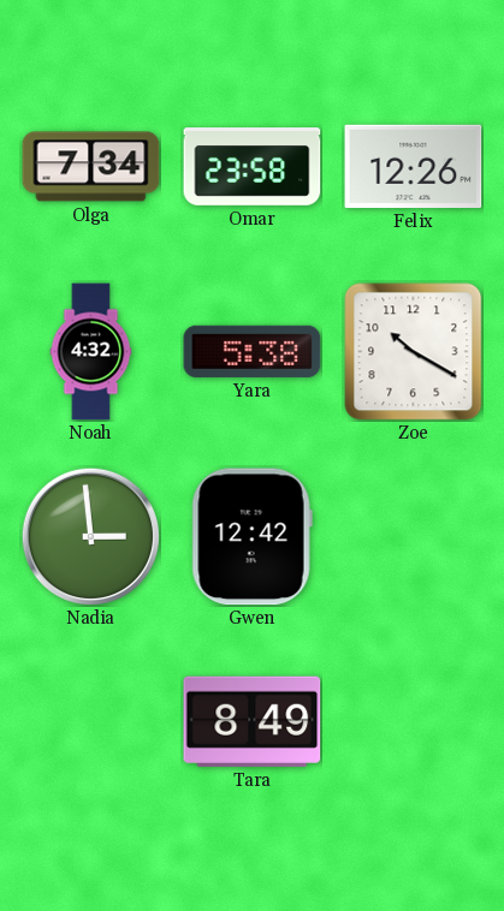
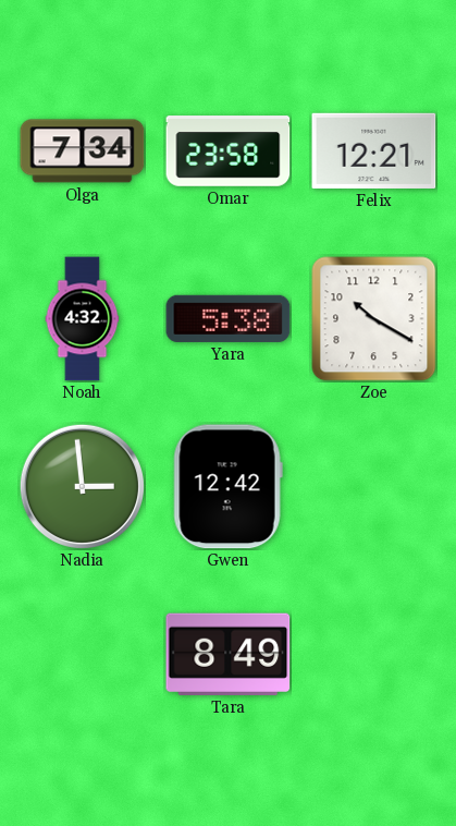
Felix: 12:26 -> 12:21 (374, 150)
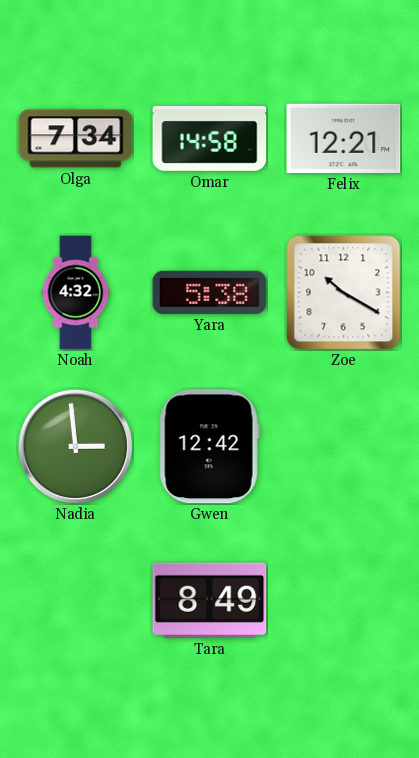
Omar: 23:58 -> 14:58 (210, 139)
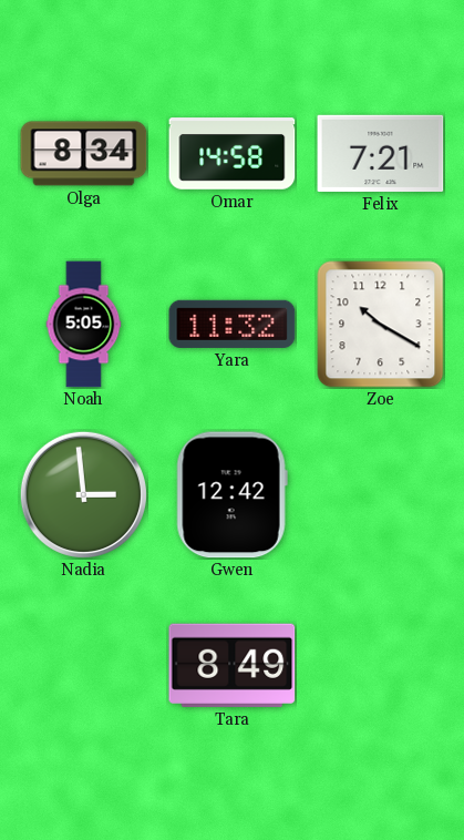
Olga: 7:34 -> 8:34 (84, 154)
Felix: 12:21 -> 7:21 (381, 153)
Noah: 4:32 -> 5:05 (84, 325)
Yara: 5:38 -> 11:32 (233, 324)
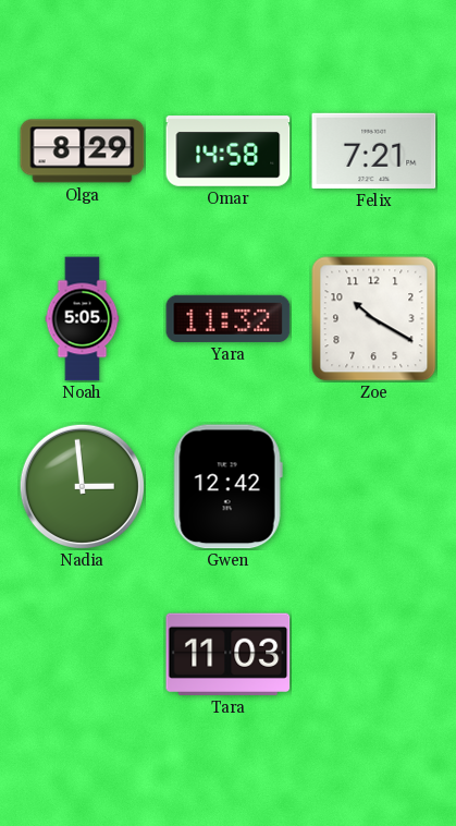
Olga: 8:34 -> 8:29 (83, 151)
Tara: 8:49 -> 11:03 (229, 654)
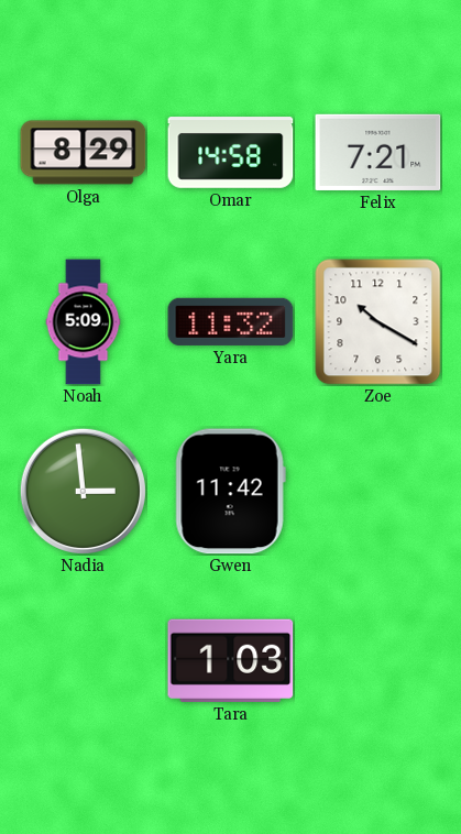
Noah: 5:05 -> 5:09 (84, 322)
Gwen: 12:42 -> 11:42 (230, 492)
Tara: 11:03 -> 1:03 (231, 660)
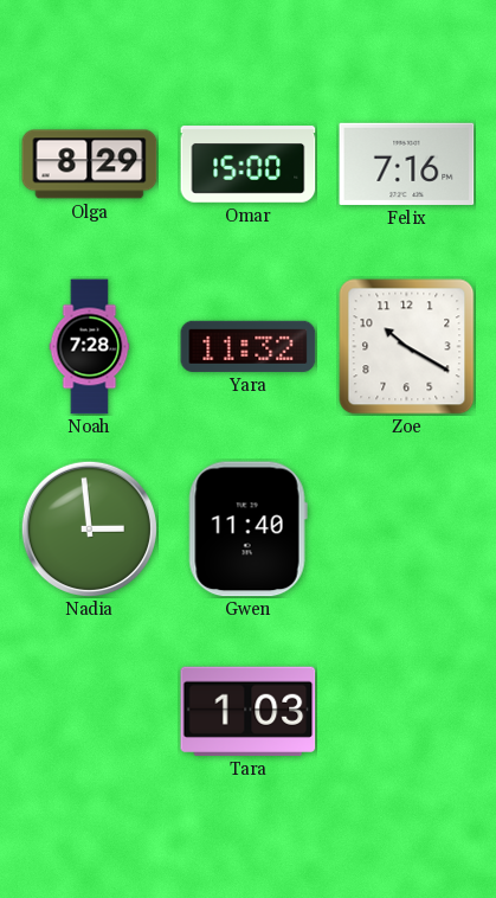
Omar: 14:58 -> 15:00 (249, 165)
Felix: 7:21 -> 7:16 (407, 163)
Noah: 5:09 -> 7:28 (90, 347)
Gwen: 11:42 -> 11:40 (247, 530)
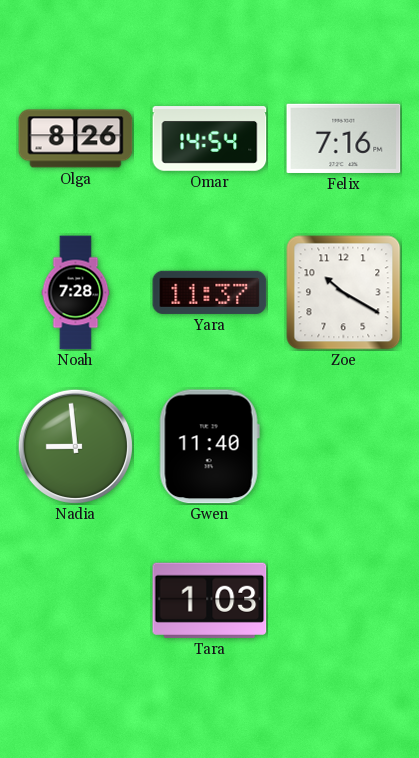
Olga: 8:29 -> 8:26 (76, 139)
Omar: 15:00 -> 14:54 (210, 139)
Yara: 11:32 -> 11:37 (210, 292)
Nadia: 2:59 -> 8:59 (75, 446)
